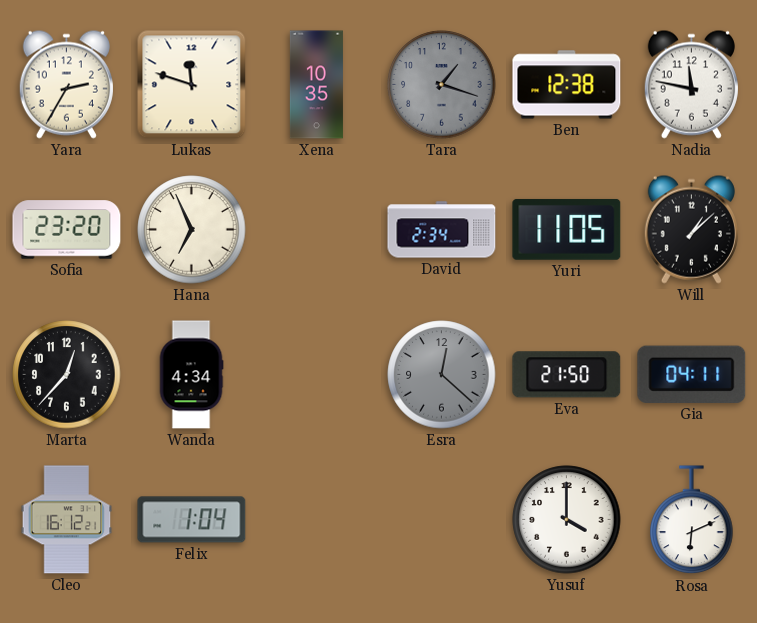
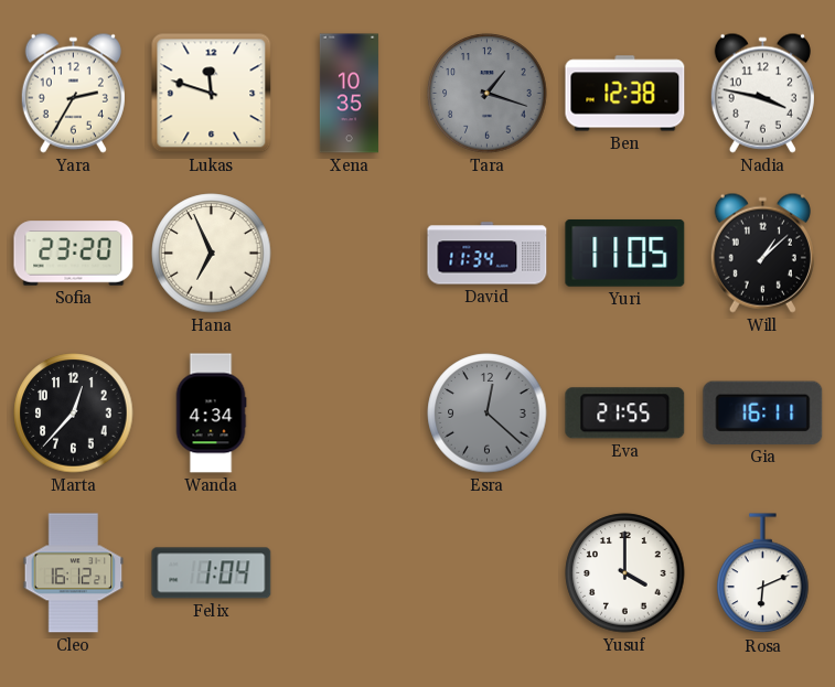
Nadia: 11:47 -> 3:47 (762, 93)
David: 2:34 -> 11:34 (488, 254)
Eva: 21:50 -> 21:55 (625, 414)
Gia: 04:11 -> 16:11 (763, 412)
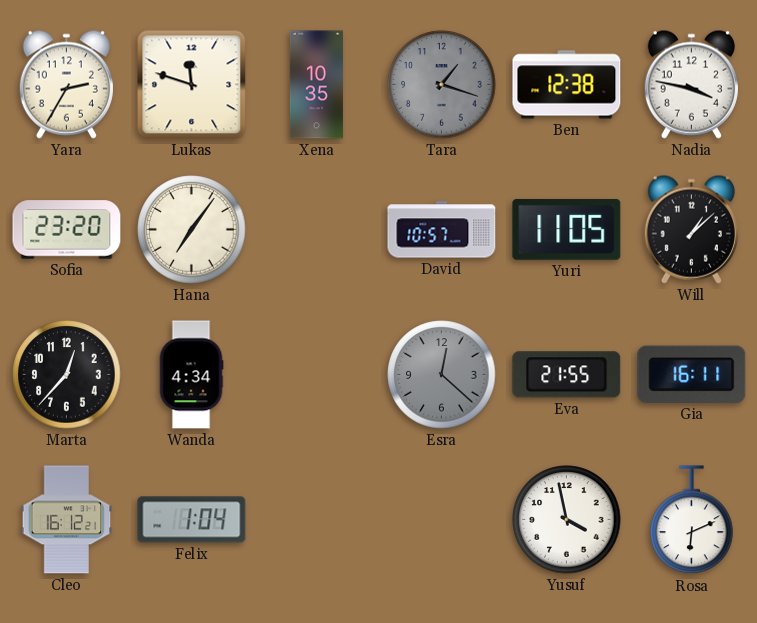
Hana: 6:56 -> 7:06 (192, 230)
David: 11:34 -> 10:57 (442, 230)
Yusuf: 4:00 -> 3:58 (567, 520)
